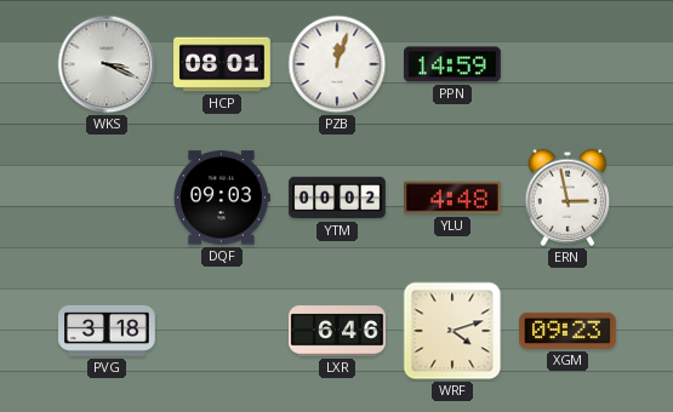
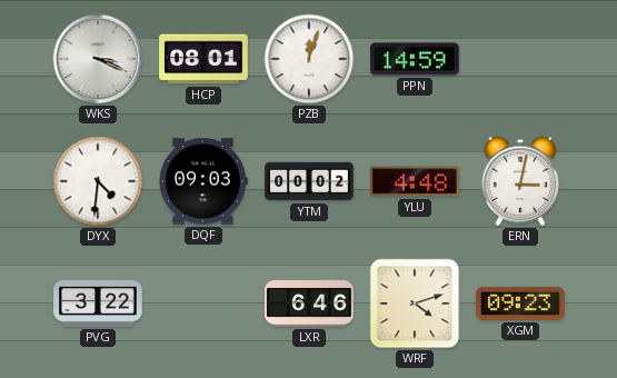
DYX: none -> 4:31 (98, 181)
ERN: 2:58 -> 3:02 (520, 181)
PVG: 3:18 -> 3:22 (98, 304)
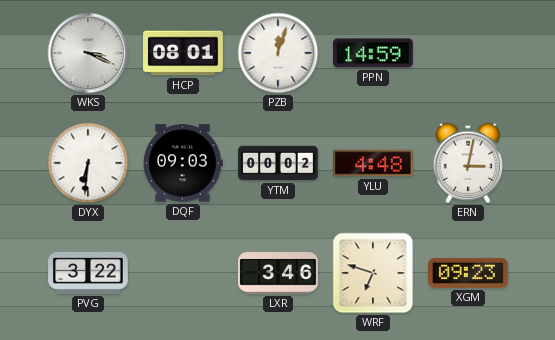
DYX: 4:31 -> 6:31 (88, 163)
LXR: 6:46 -> 3:46 (278, 273)
WRF: 4:12 -> 6:48 (373, 273)
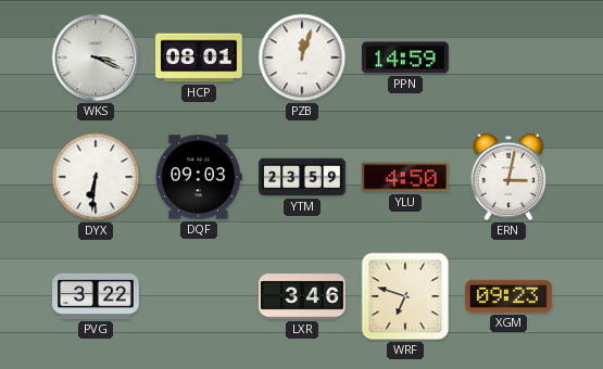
YTM: 00:02 -> 23:59 (302, 177)
YLU: 4:48 -> 4:50 (405, 177)
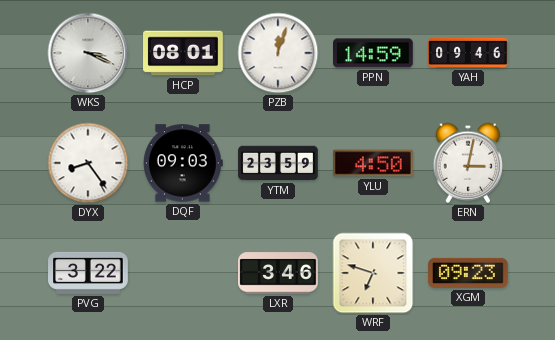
YAH: none -> 09:46 (468, 53)
DYX: 6:31 -> 8:24 (88, 163)
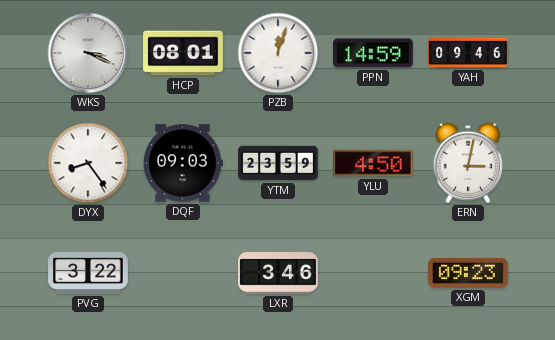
WRF: 6:48 -> none (373, 273)
